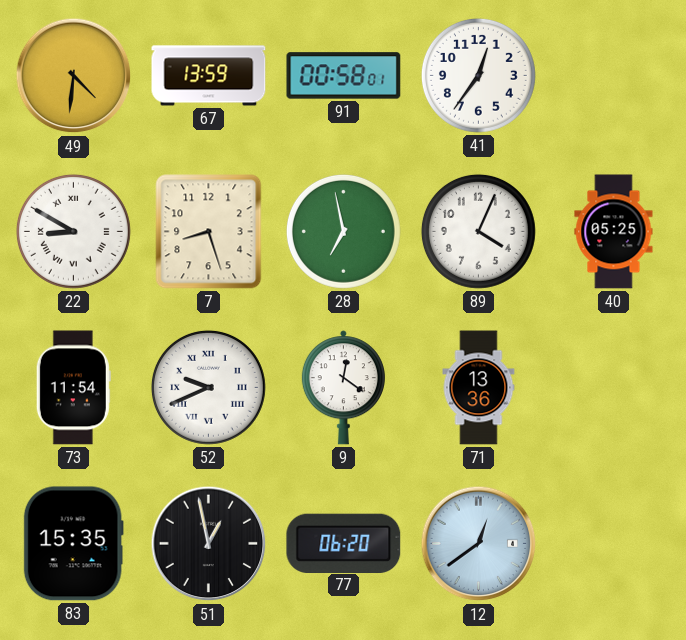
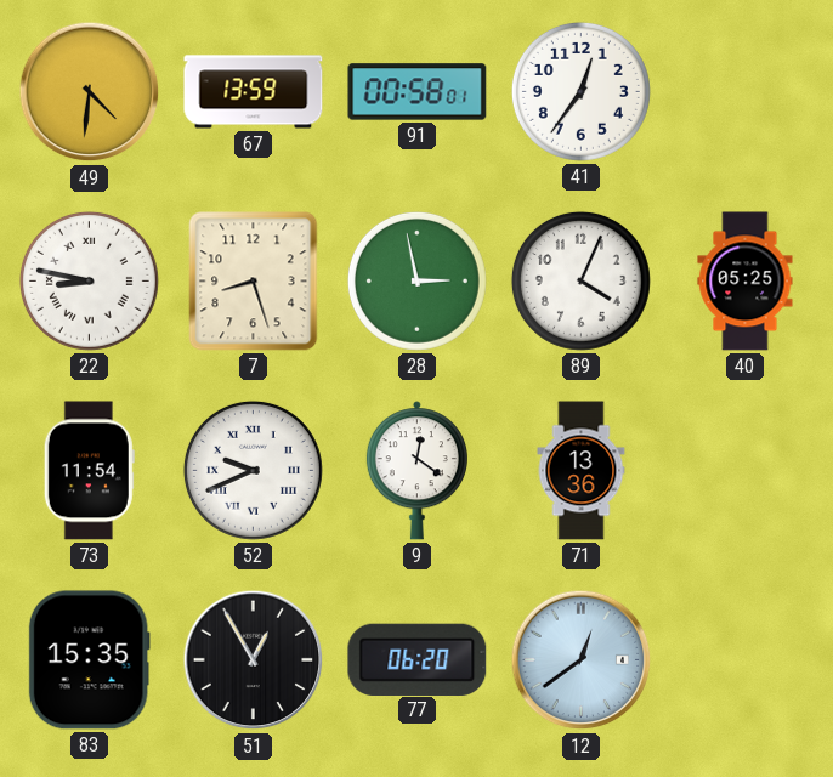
22: 8:50 -> 8:47 (89, 280)
28: 6:58 -> 2:58 (416, 280)
51: 12:58 -> 12:55 (254, 660)
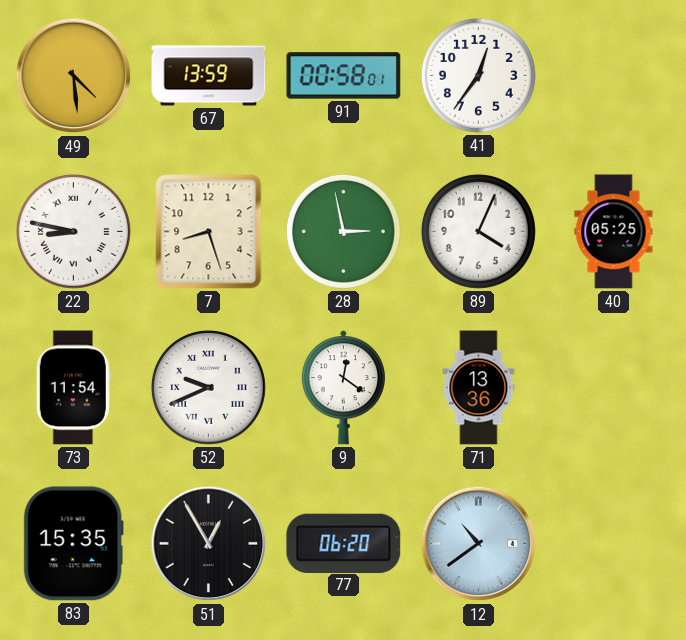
49: 4:31 -> 4:29 (74, 76)
12: 12:39 -> 10:39 (479, 544)
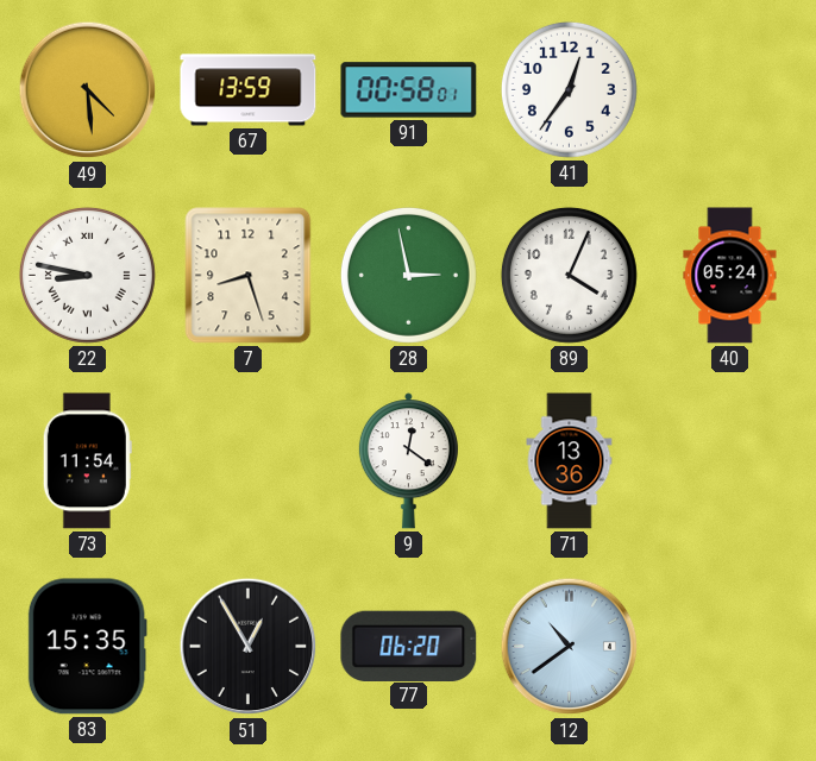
40: 05:25 -> 05:24 (730, 276)
52: 9:41 -> none (208, 387)
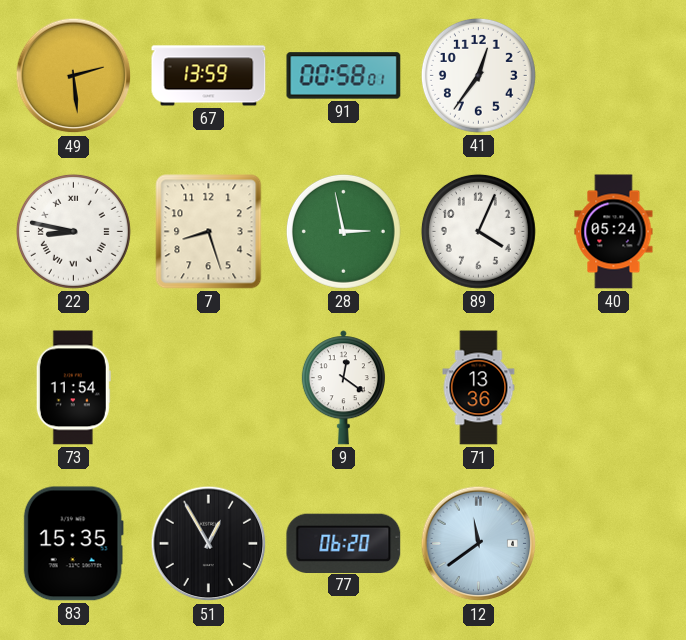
49: 4:29 -> 2:29 (74, 76)
12: 10:39 -> 11:39 (479, 544)
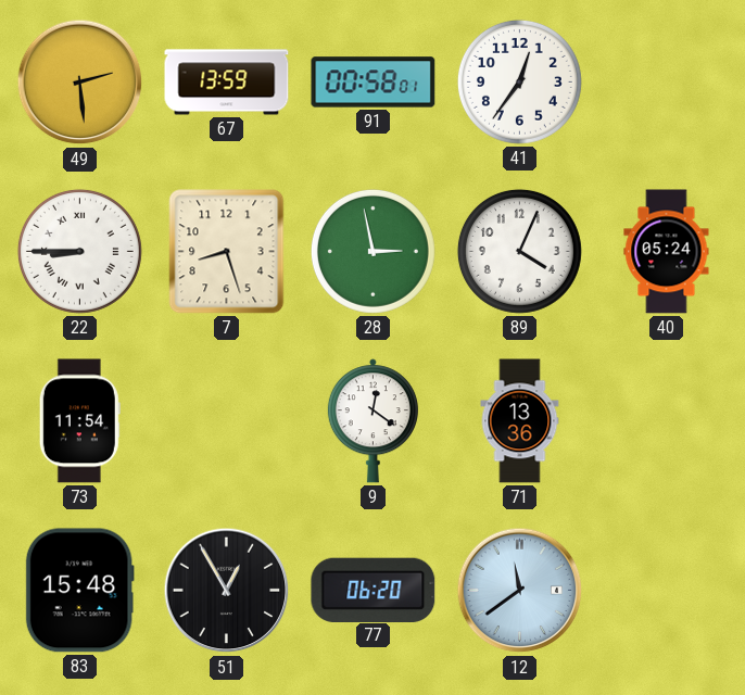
22: 8:47 -> 8:45 (79, 251)
83: 15:35 -> 15:48 (79, 591)
